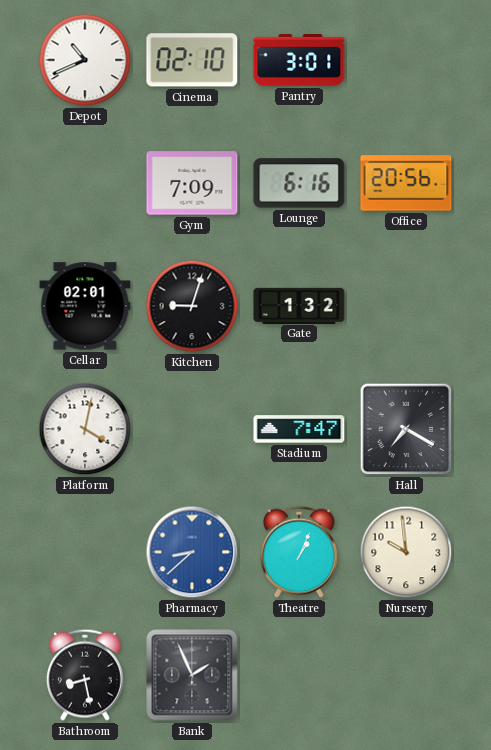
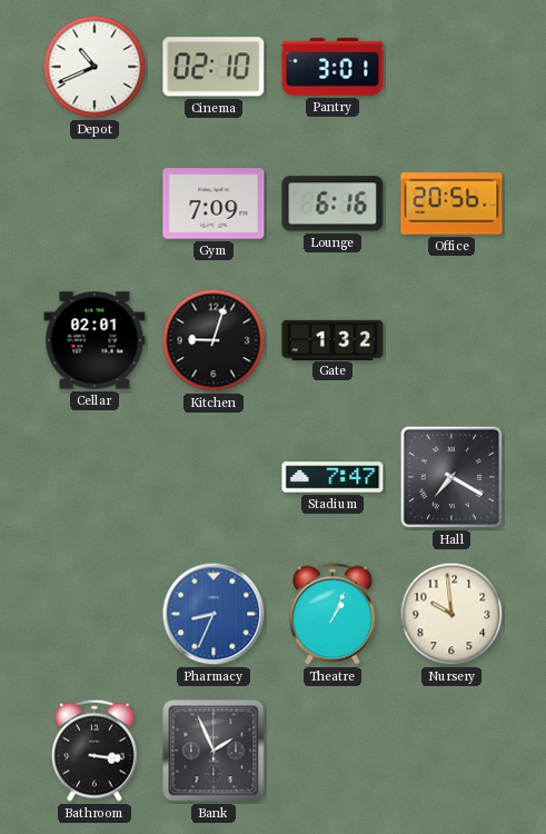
Platform: 4:02 -> none (85, 429)
Pharmacy: 8:38 -> 8:34 (214, 614)
Bathroom: 8:28 -> 3:16 (95, 751)
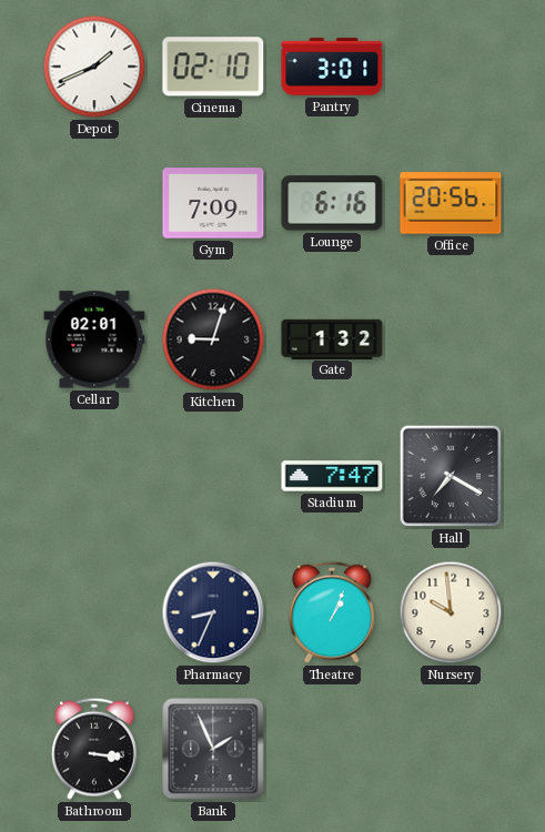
Depot: 10:41 -> 1:41 (94, 67)
Pharmacy dial: blue -> navy (213, 612)
